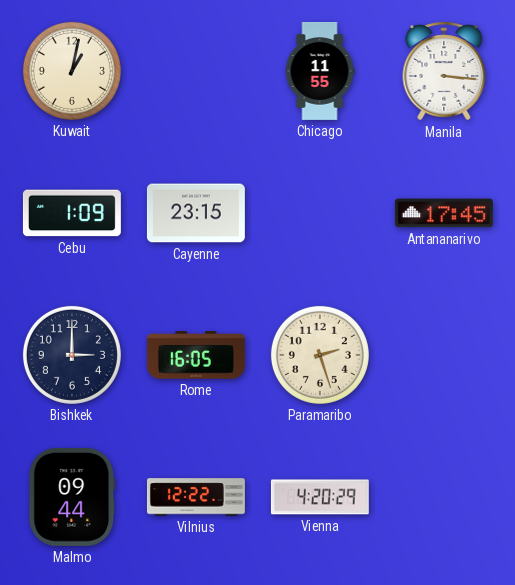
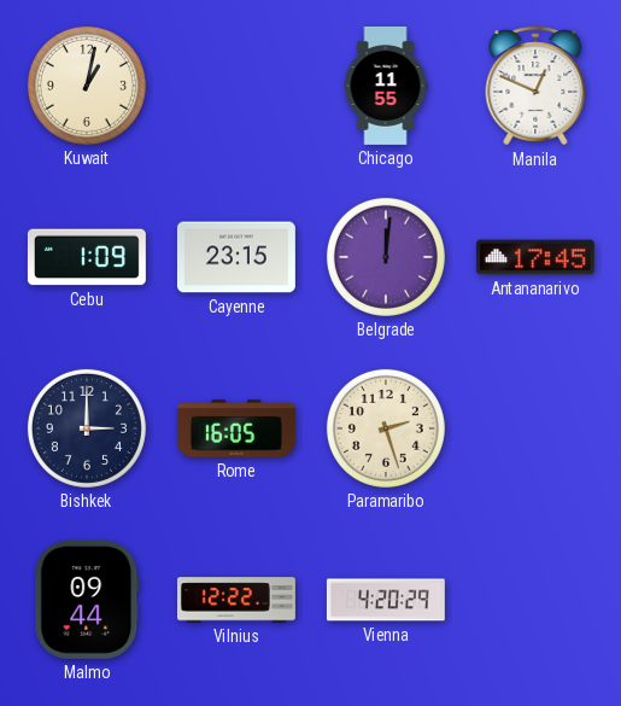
Manila: 3:16 -> 12:49 (535, 86)
Belgrade: none -> 12:01 (386, 257)
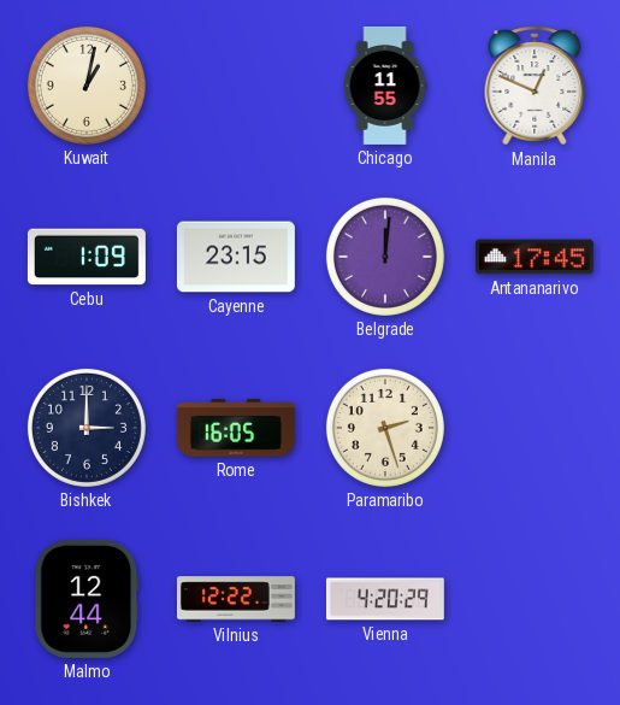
Malmo: 09:44 -> 12:44 (87, 599)
